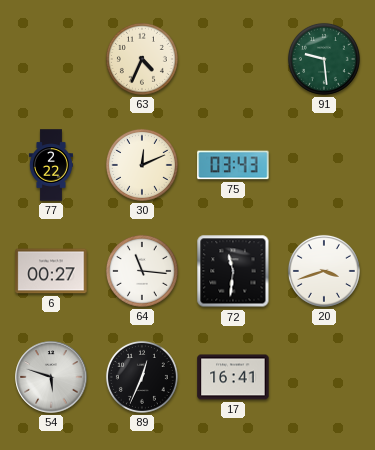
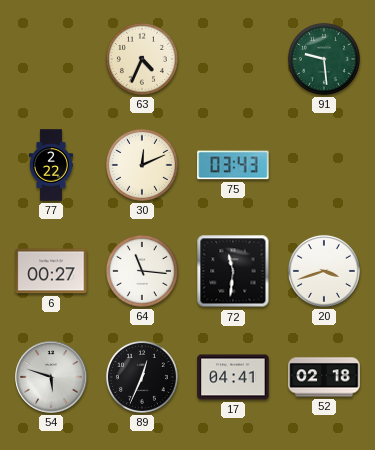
17: 16:41 -> 04:41 (233, 377)
52: none -> 02:18 (324, 377)
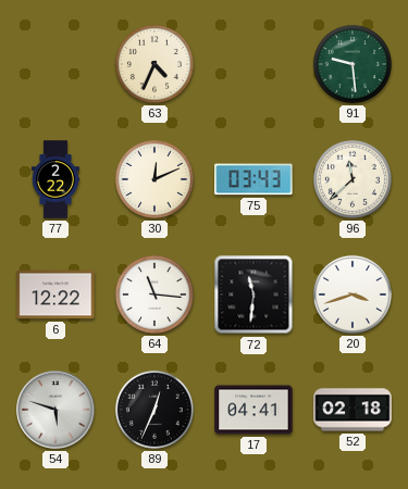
96: none -> 11:38 (353, 179)
6: 00:27 -> 12:22 (55, 294)
